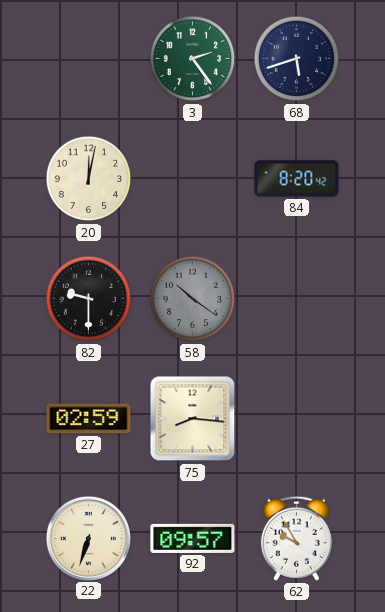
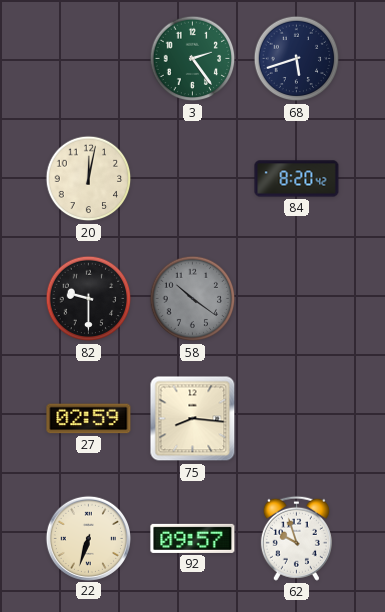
62: 9:55 -> 9:57 (296, 538)
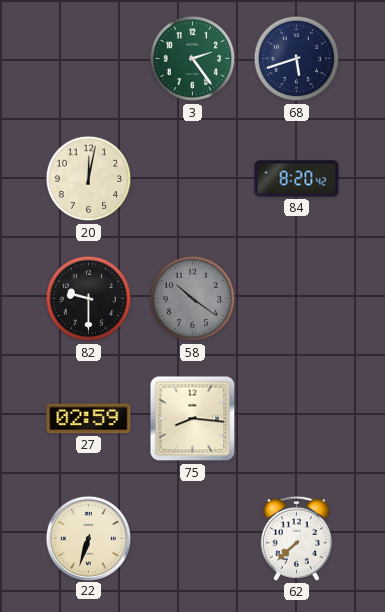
92: 09:57 -> none (193, 538)
62: 9:57 -> 7:38 (296, 538)
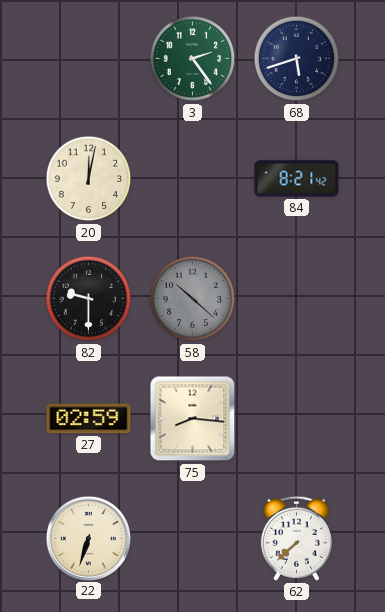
84: 8:20 -> 8:21 (297, 179)
58: 10:21 -> 10:22 (193, 299)
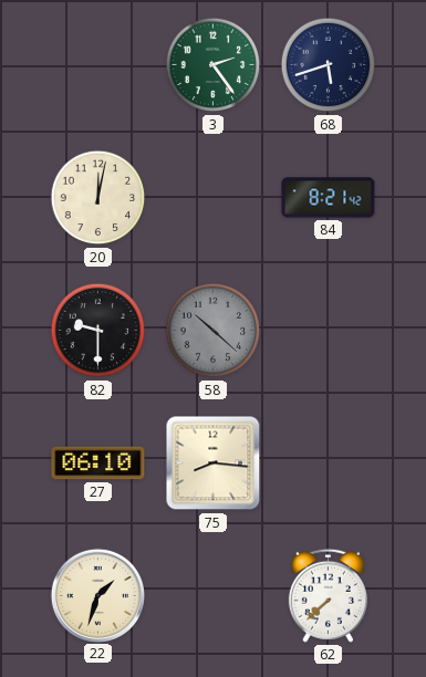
27: 02:59 -> 06:10 (98, 464)
22: 6:33 -> 1:33 (97, 595)
